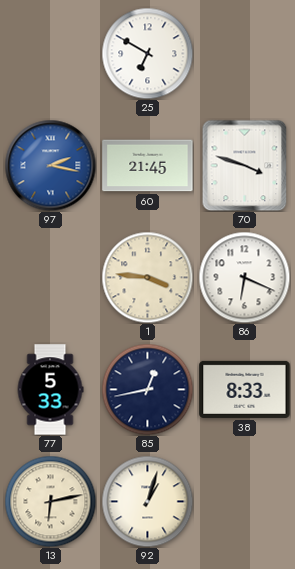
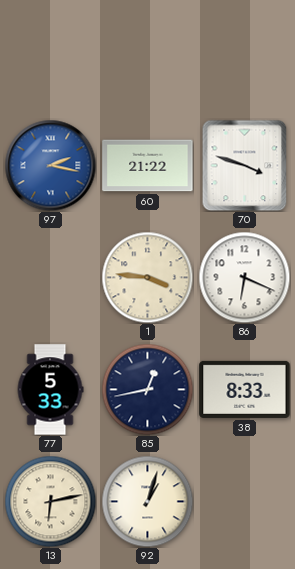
25: 6:50 -> none (147, 53)
60: 21:45 -> 21:22 (148, 166)
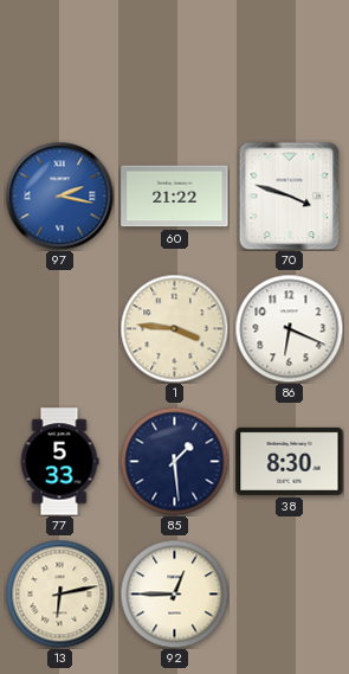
85: 12:43 -> 1:29 (174, 461)
38: 8:33 -> 8:30 (290, 461)
92: 1:03 -> 12:45 (174, 593)
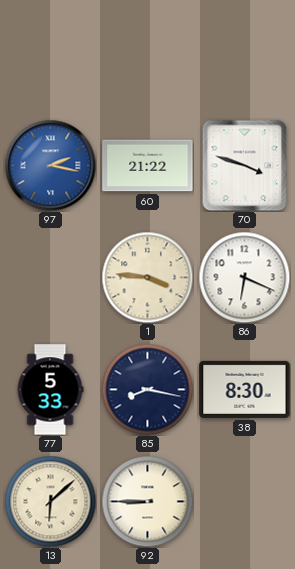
85: 1:29 -> 8:17 (147, 389)
13: 6:13 -> 6:08 (50, 501)
92: 12:45 -> 8:45 (147, 501)
